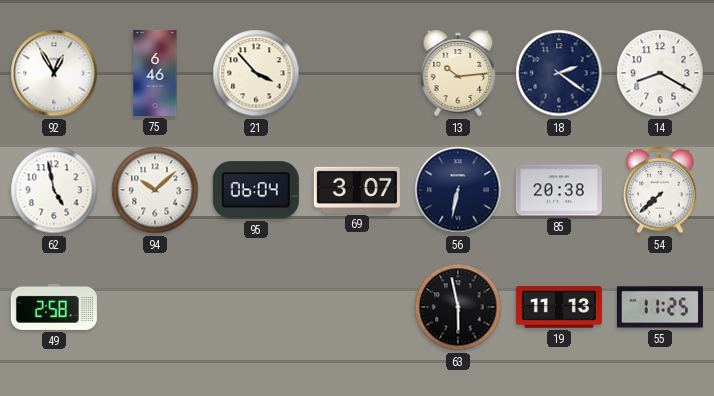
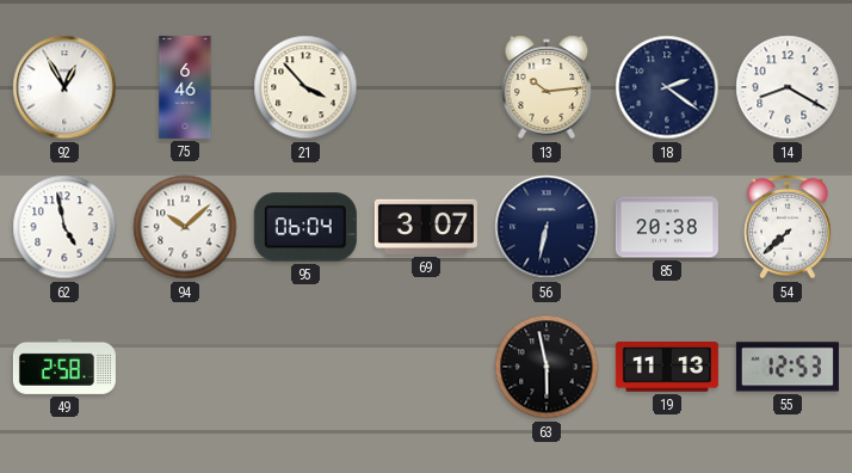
55: 11:25 -> 12:53 (788, 367)
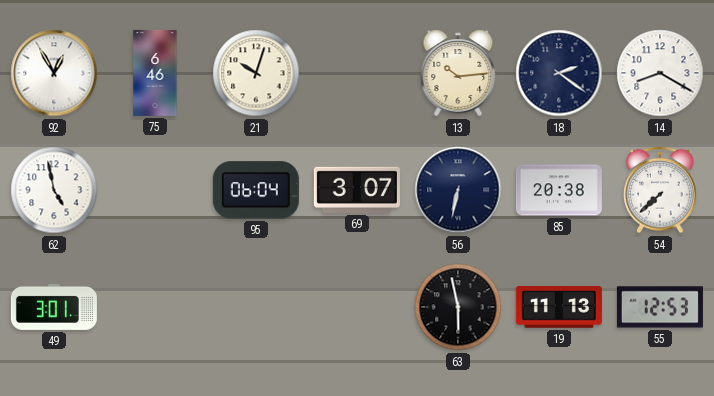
21: 3:53 -> 10:03 (256, 73)
94: 10:08 -> none (185, 227)
49: 2:58 -> 3:01 (54, 307)
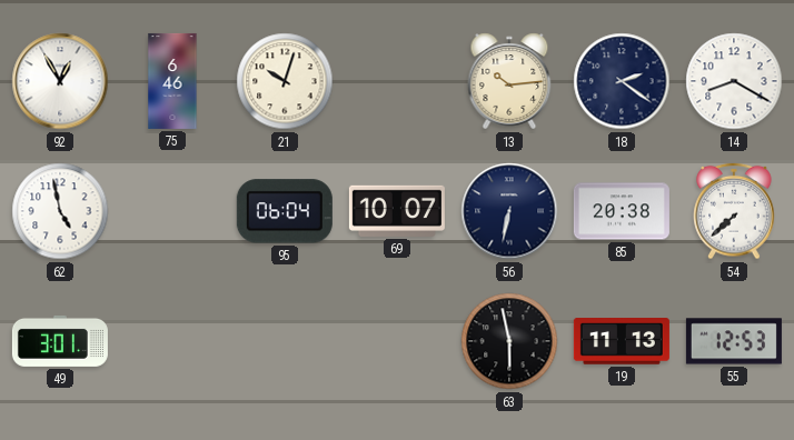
69: 3:07 -> 10:07 (397, 211)
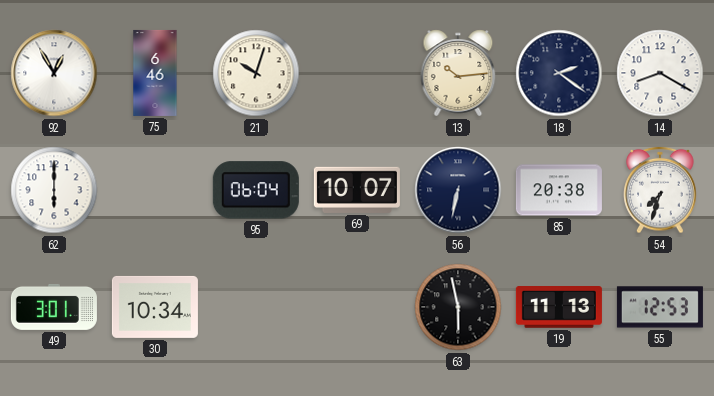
62: 4:58 -> 6:00 (54, 190)
54: 7:38 -> 7:33 (660, 190)
30: none -> 10:34 (155, 307)
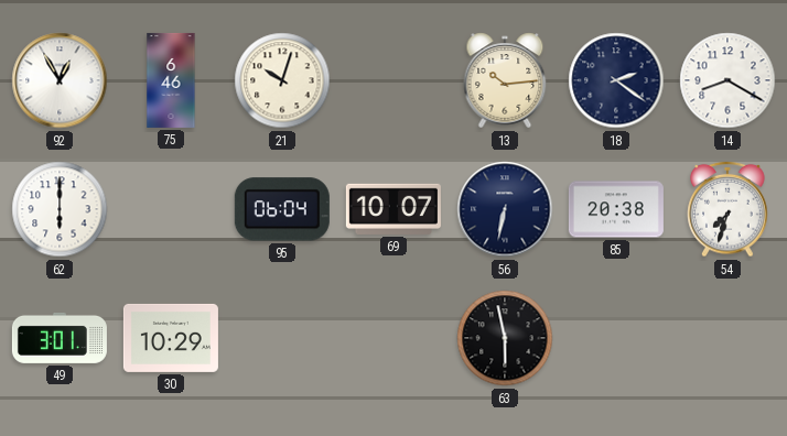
30: 10:34 -> 10:29 (171, 338)
19: 11:13 -> none (559, 308)
55: 12:53 -> none (660, 307)
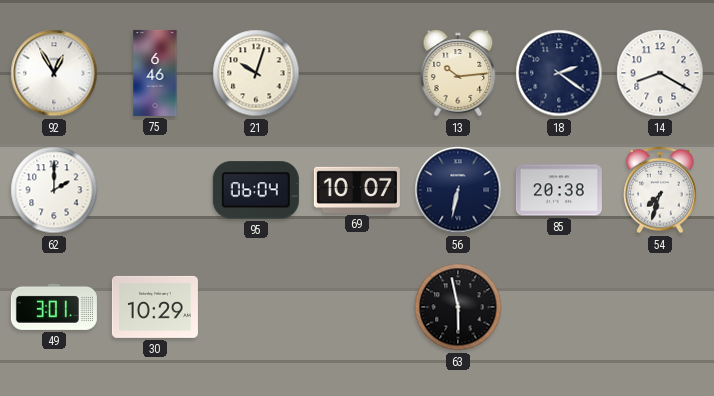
62: 6:00 -> 2:00 (54, 190)
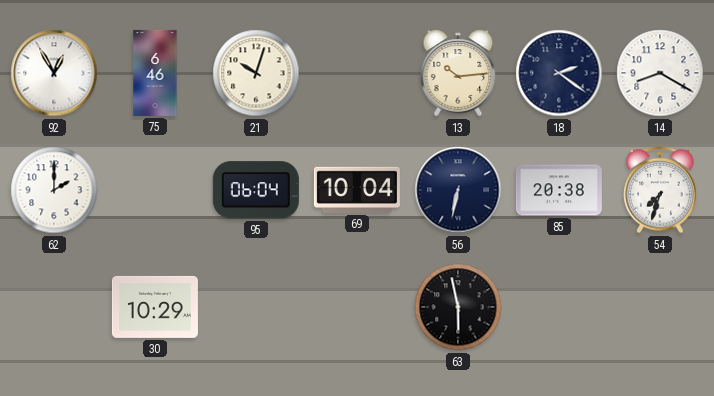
69: 10:07 -> 10:04 (357, 190)
49: 3:01 -> none (54, 307)
